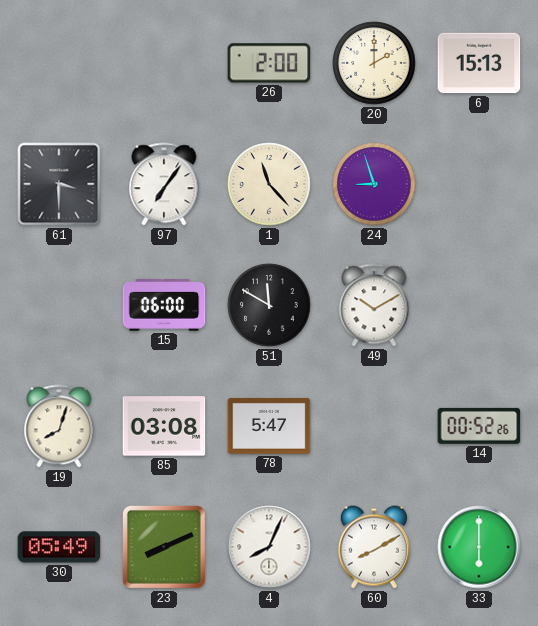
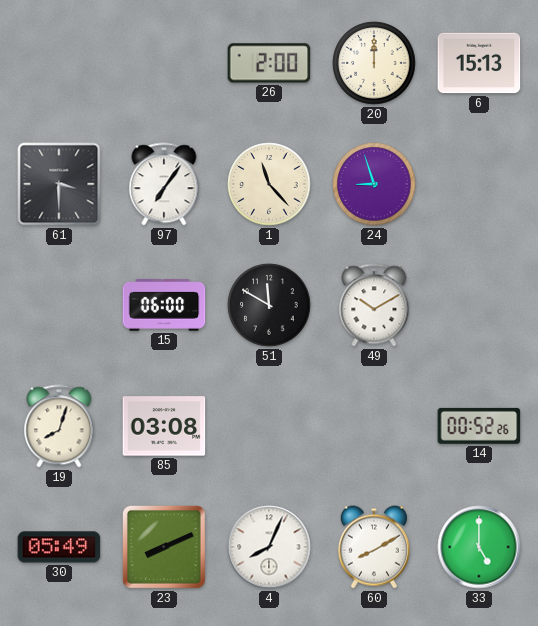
20: 2:00 -> 12:00 (374, 63)
78: 5:47 -> none (269, 426)
33: 6:00 -> 5:00 (479, 547)
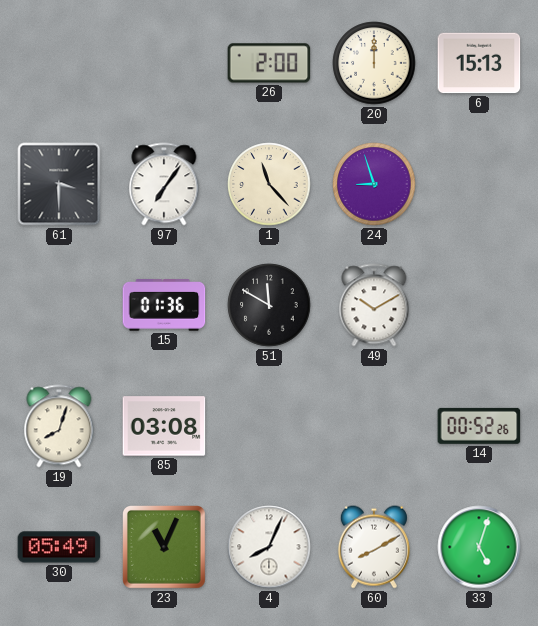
15: 06:00 -> 01:36 (164, 305)
23: 8:11 -> 11:04 (165, 548)
33: 5:00 -> 5:03 (479, 547)
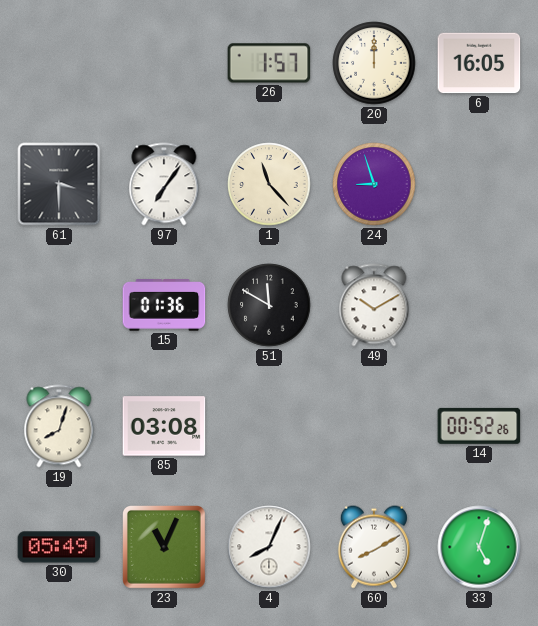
26: 2:00 -> 1:57 (269, 63)
6: 15:13 -> 16:05 (479, 63)
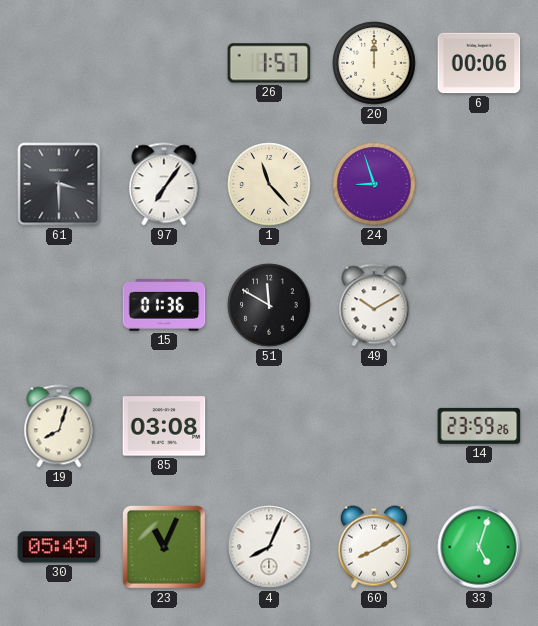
6: 16:05 -> 00:06 (479, 63)
14: 00:52 -> 23:59 (479, 426)
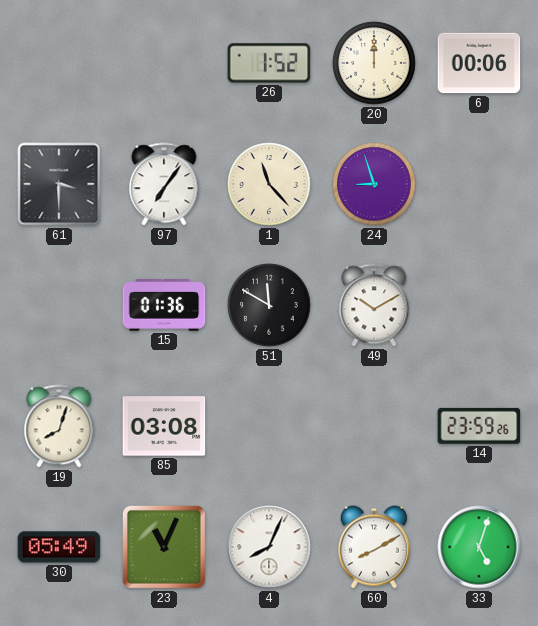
26: 1:57 -> 1:52 (269, 63)
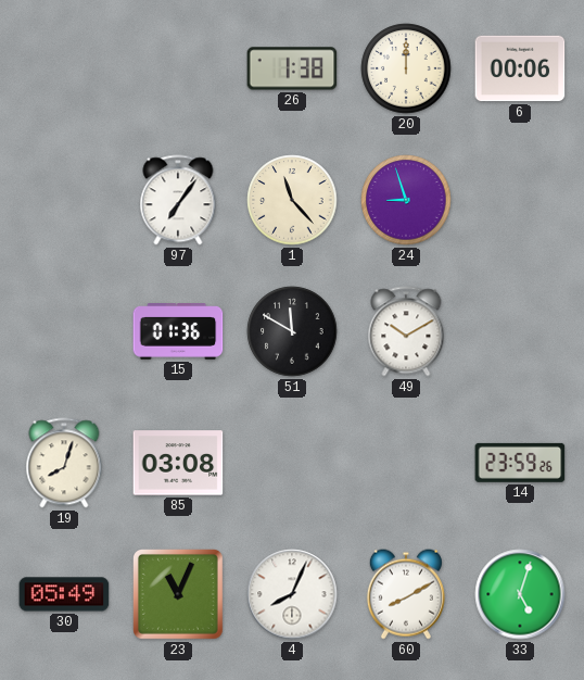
26: 1:52 -> 1:38 (292, 68)
61: 3:30 -> none (59, 184)
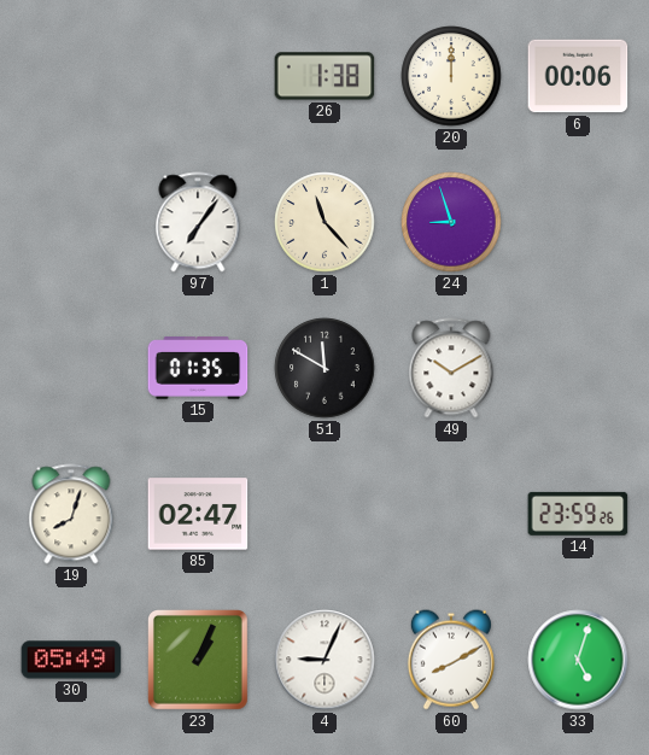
15: 01:36 -> 01:35 (198, 368)
85: 03:08 -> 02:47 (198, 514)
23: 11:04 -> 1:04 (199, 661)
4: 8:04 -> 9:04 (324, 660)
